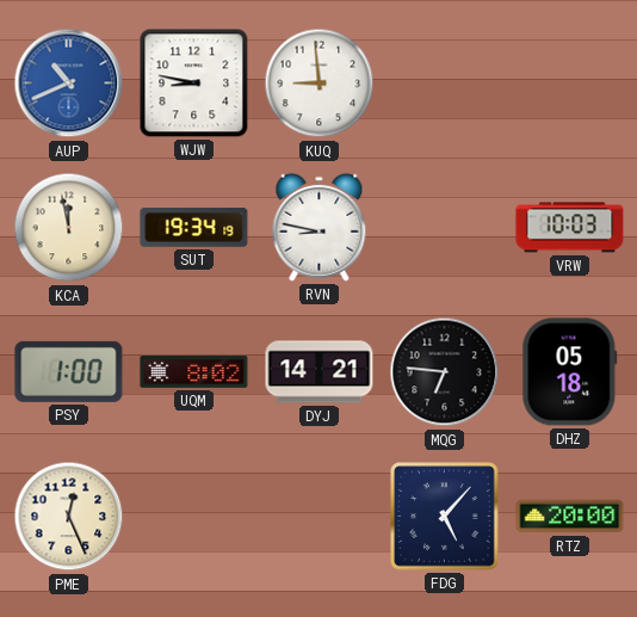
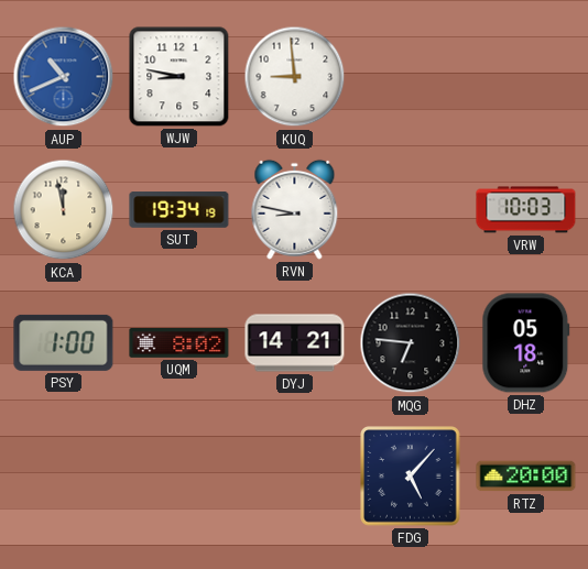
PME: 12:26 -> none (69, 517)
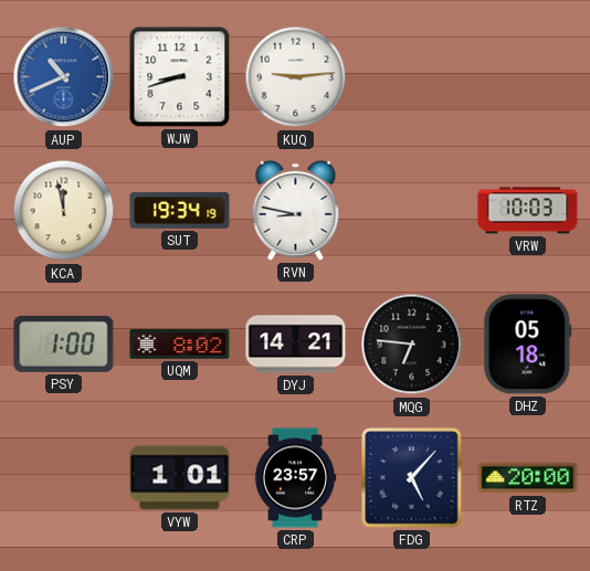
WJW: 8:47 -> 8:42 (180, 77)
KUQ: 8:59 -> 9:14 (296, 77)
VYW: none -> 1:01 (180, 478)
CRP: none -> 23:57 (295, 478)
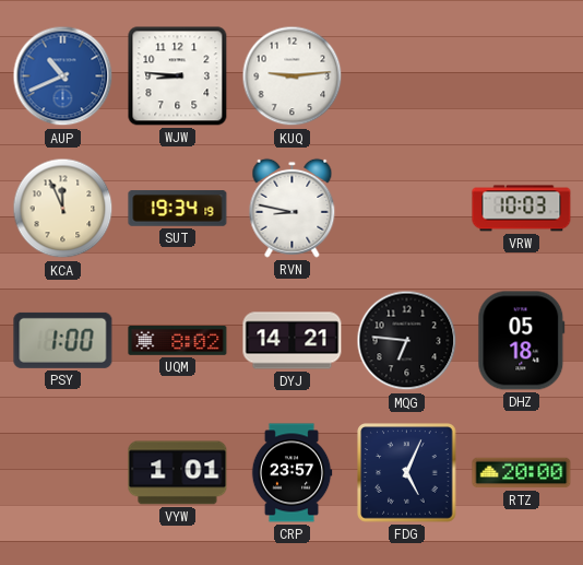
WJW: 8:42 -> 8:46 (178, 76)
KCA: 11:58 -> 11:56 (63, 209)
FDG: 5:07 -> 5:04 (407, 473)
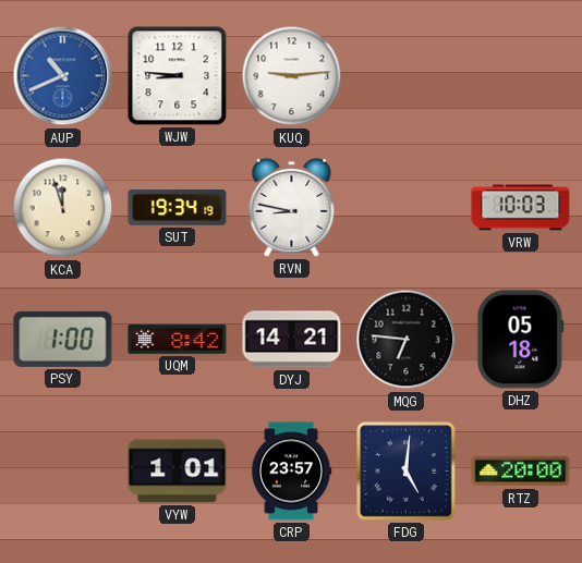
KCA: 11:56 -> 11:57 (63, 208)
UQM: 8:02 -> 8:42 (178, 340)
FDG: 5:04 -> 5:01 (407, 472)
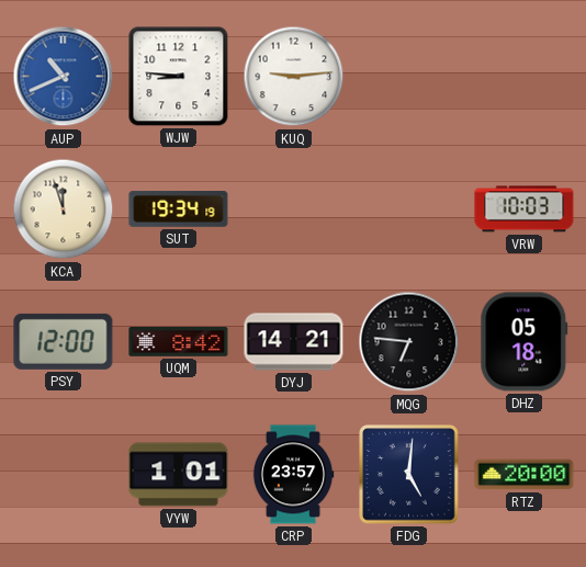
RVN: 8:47 -> none (292, 207)
PSY: 1:00 -> 12:00 (64, 341)
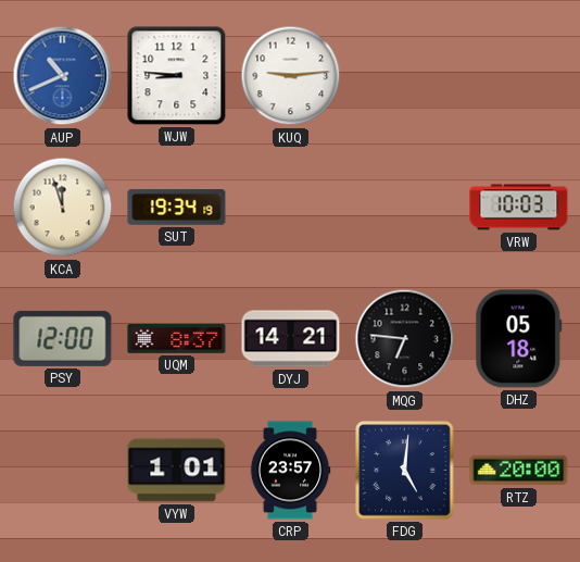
UQM: 8:42 -> 8:37 (177, 339)
